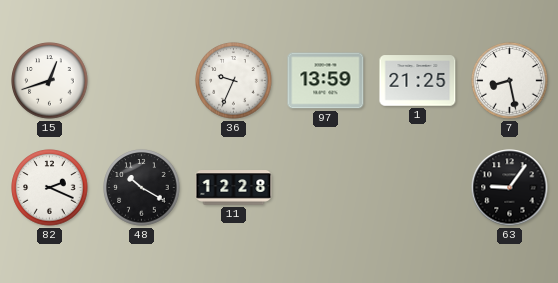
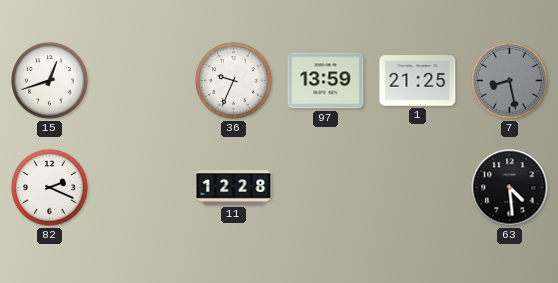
7 dial: white -> grey (510, 81)
48: 10:20 -> none (142, 188)
63: 9:06 -> 4:29 (510, 188)
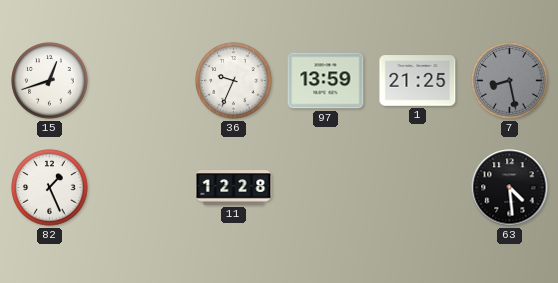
82: 2:19 -> 1:26 (50, 188)
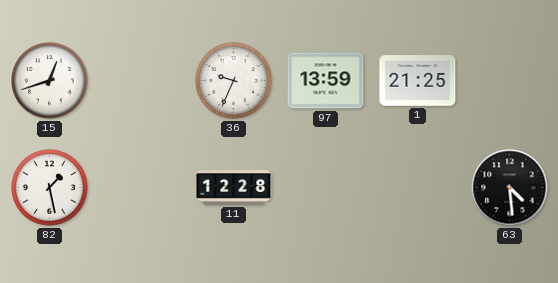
7: 8:28 -> none (510, 81)
82: 1:26 -> 1:28 (50, 188)
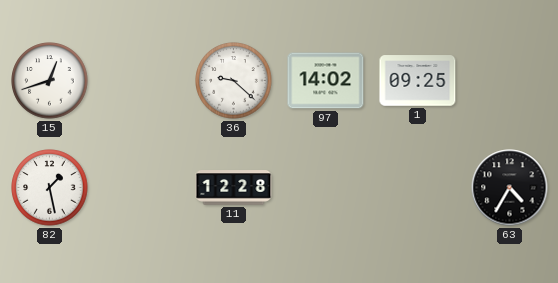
36: 9:34 -> 9:22 (234, 81)
97: 13:59 -> 14:02 (326, 81)
1: 21:25 -> 09:25 (418, 81)
63: 4:29 -> 4:35 (510, 188)
